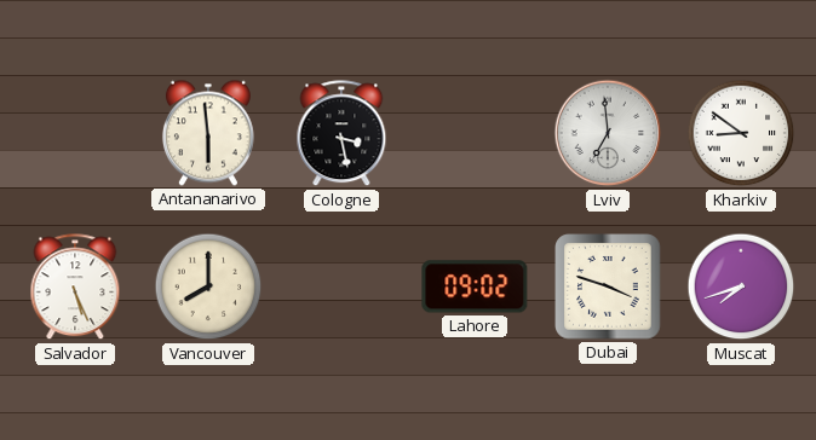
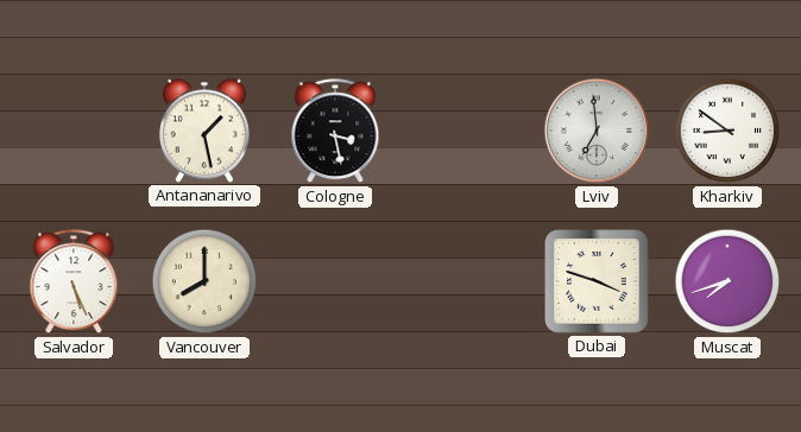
Antananarivo: 5:59 -> 1:28 (204, 131)
Lahore: 09:02 -> none (475, 286)
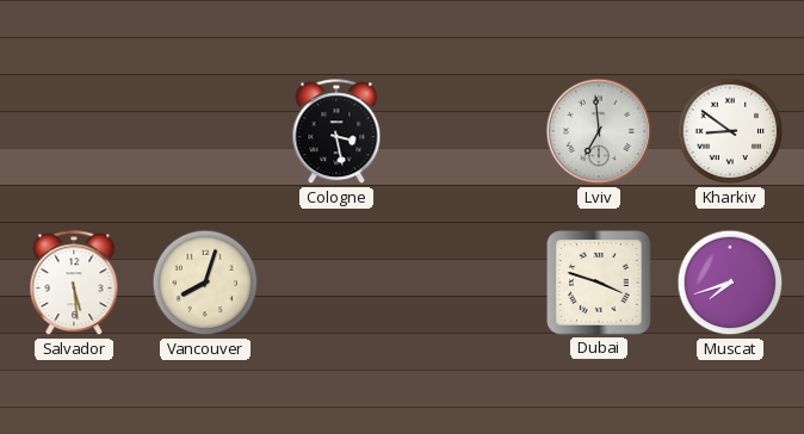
Antananarivo: 1:28 -> none (204, 131)
Salvador: 5:26 -> 5:29 (74, 284)
Vancouver: 8:00 -> 8:03 (205, 283)
